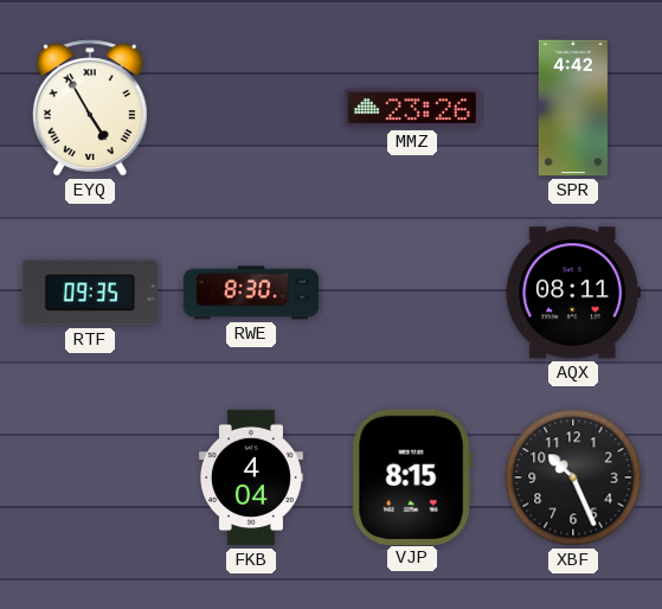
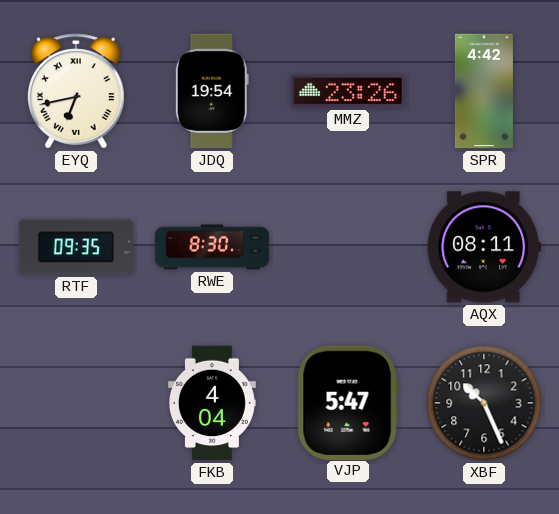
EYQ: 4:55 -> 6:43 (77, 91)
JDQ: none -> 19:54 (212, 91)
VJP: 8:15 -> 5:47 (348, 402)
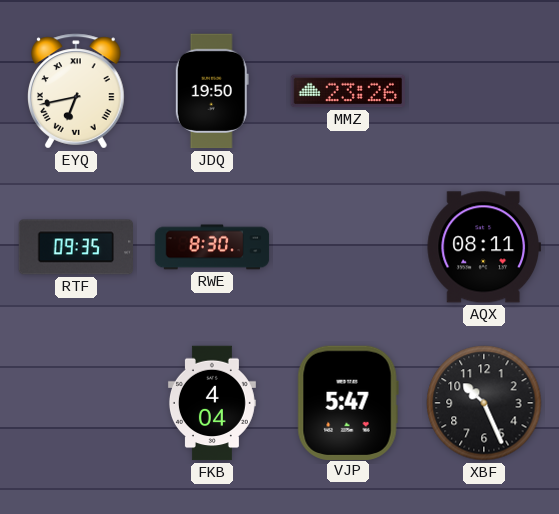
JDQ: 19:54 -> 19:50 (212, 91)
SPR: 4:42 -> none (484, 91)
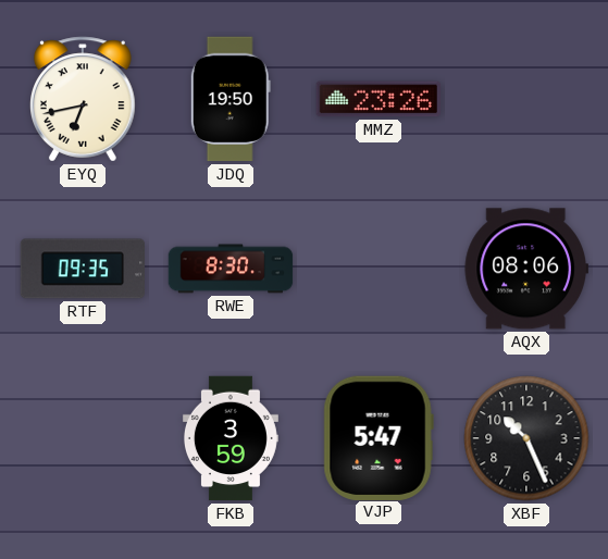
AQX: 08:11 -> 08:06 (525, 269)
FKB: 4:04 -> 3:59 (231, 438)
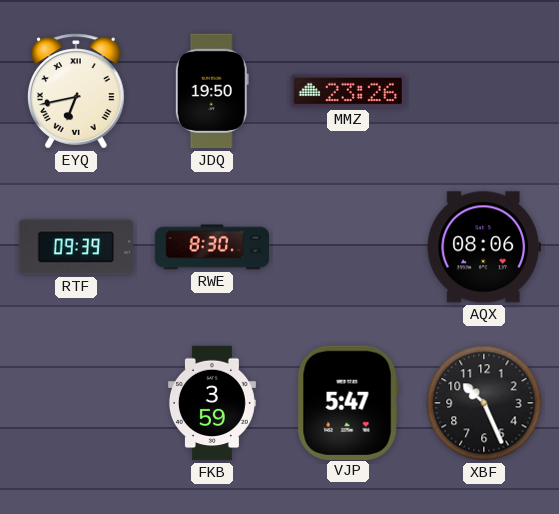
RTF: 09:35 -> 09:39 (76, 247)
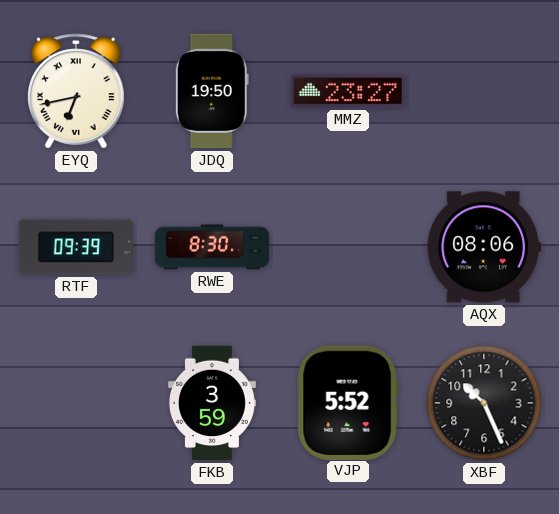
MMZ: 23:26 -> 23:27 (347, 91)
VJP: 5:47 -> 5:52 (348, 402)
